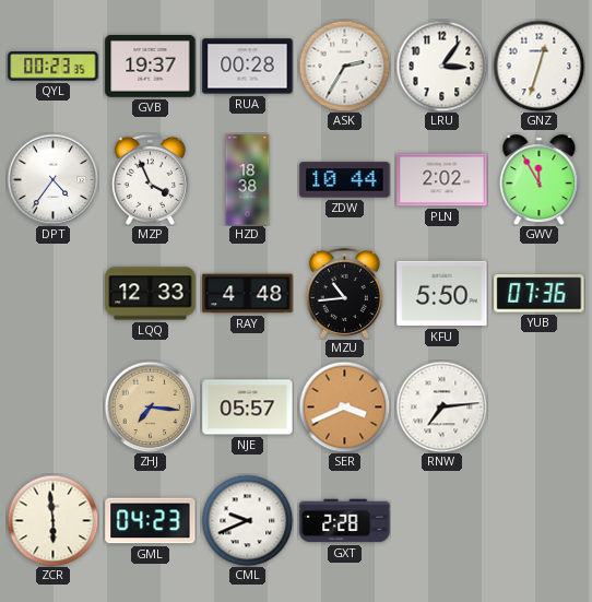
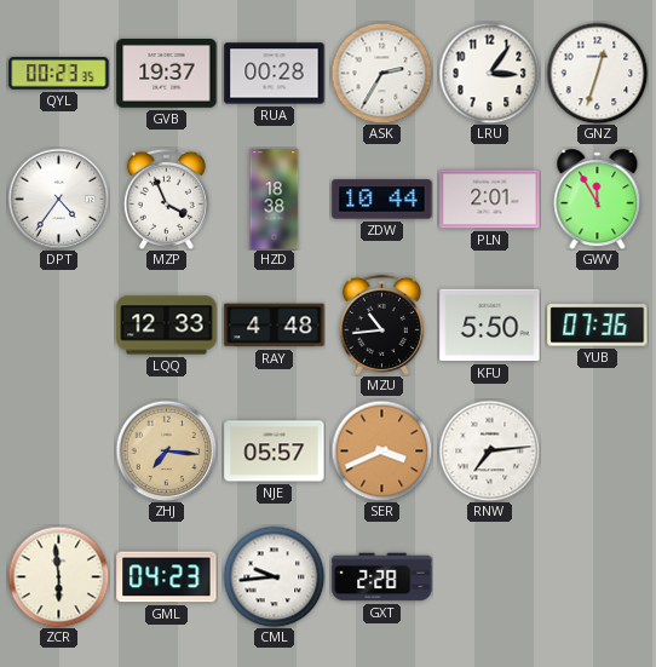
PLN: 2:02 -> 2:01 (490, 200)
CML: 9:41 -> 9:44 (274, 576)
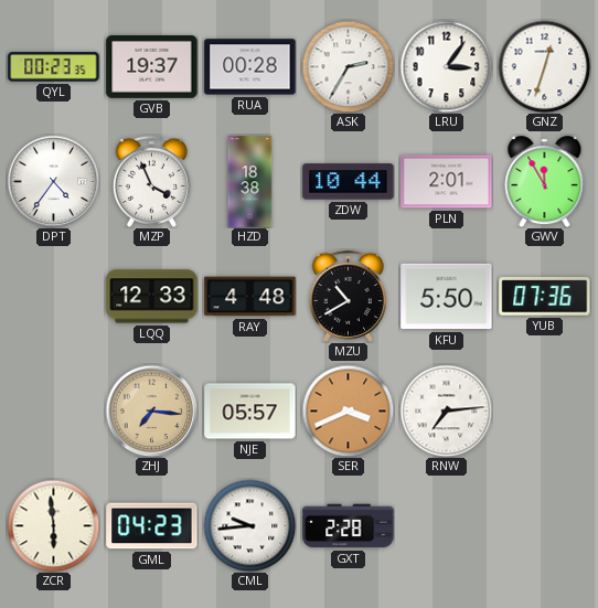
MZU: 10:44 -> 10:40 (348, 296)
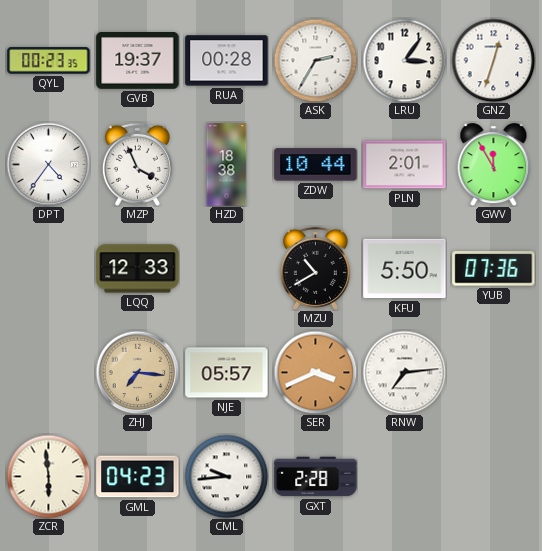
RAY: 4:48 -> none (250, 297)
